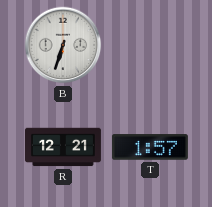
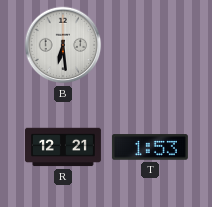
B: 6:33 -> 6:29 (63, 45)
T: 1:57 -> 1:53 (150, 147)
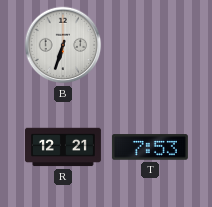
B: 6:29 -> 6:33 (63, 45)
T: 1:53 -> 7:53 (150, 147)
